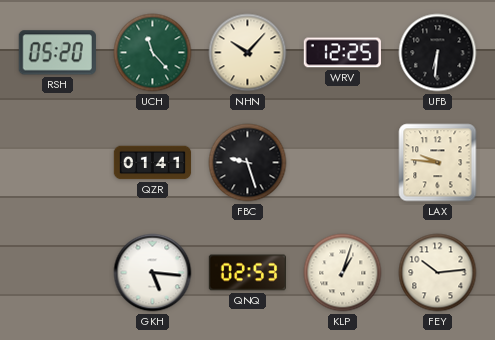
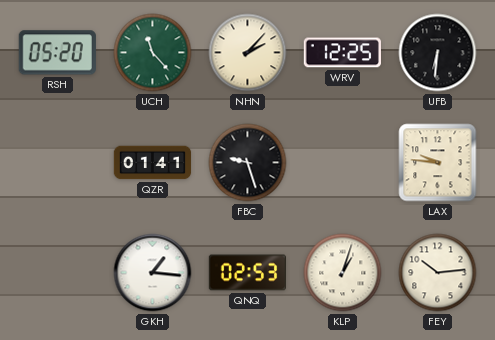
NHN: 10:07 -> 2:07 (248, 53)
GKH: 5:16 -> 1:16 (153, 273)
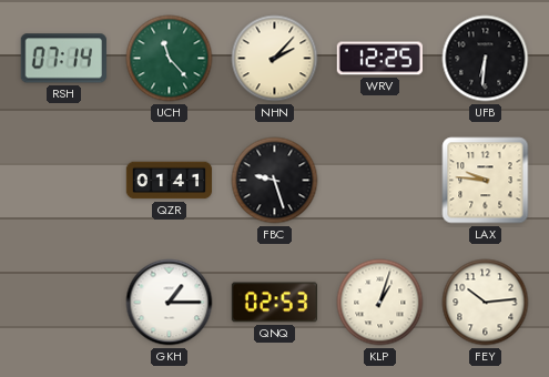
RSH: 05:20 -> 07:14 (63, 59)
GKH: 1:16 -> 1:15 (170, 303)
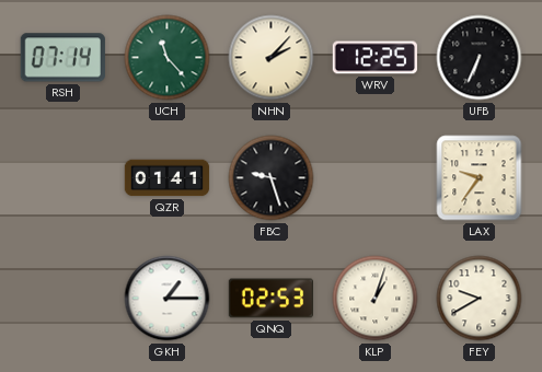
UFB: 6:31 -> 6:34 (480, 58)
LAX: 9:46 -> 9:36 (480, 178)
FEY: 10:14 -> 9:40 (480, 299)
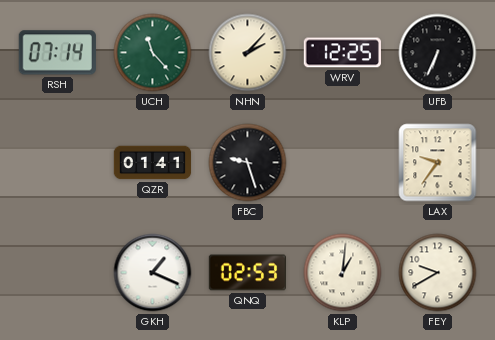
GKH: 1:15 -> 1:19 (153, 273)
KLP: 1:03 -> 1:01 (343, 273)
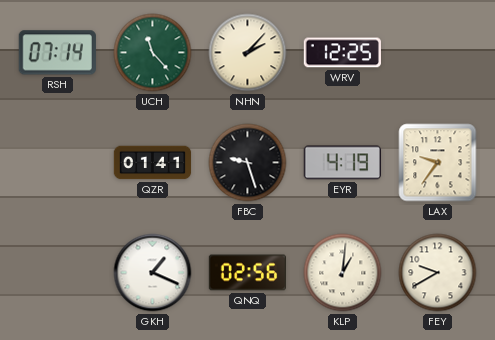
UFB: 6:34 -> none (438, 53)
EYR: none -> 4:19 (342, 163)
QNQ: 02:53 -> 02:56 (247, 273)
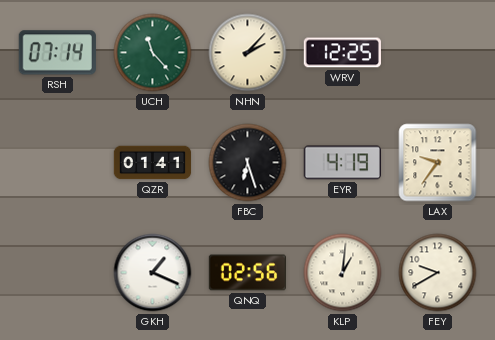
FBC: 9:27 -> 6:27 (248, 163)
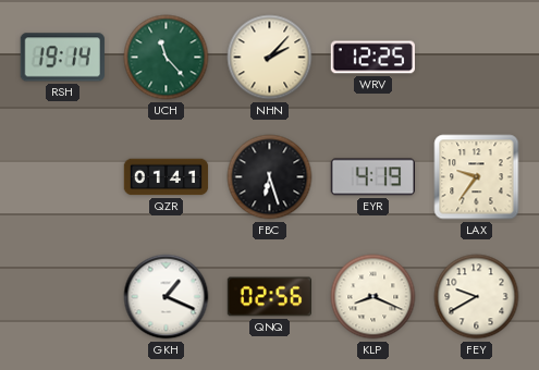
RSH: 07:14 -> 19:14 (62, 58)
KLP: 1:01 -> 8:19 (373, 297)
